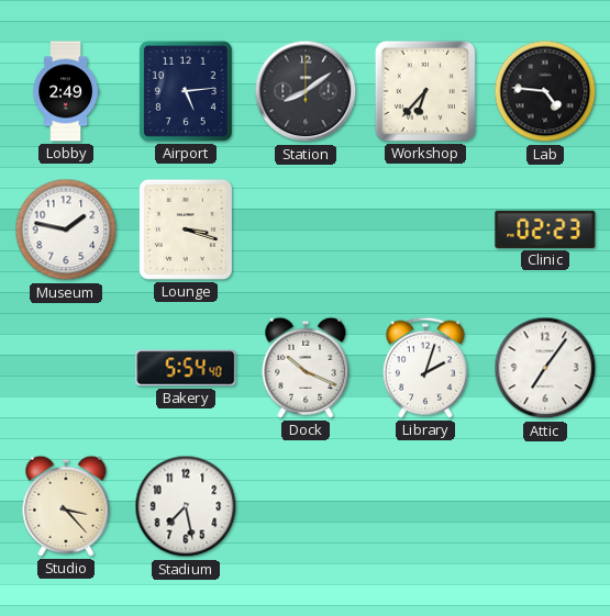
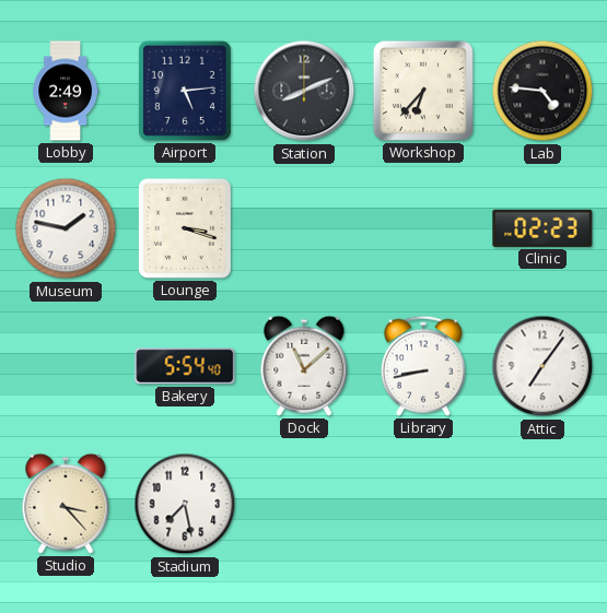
Station: 8:09 -> 8:11 (304, 91)
Dock: 10:19 -> 11:08 (304, 366)
Library: 2:03 -> 8:43 (423, 366)
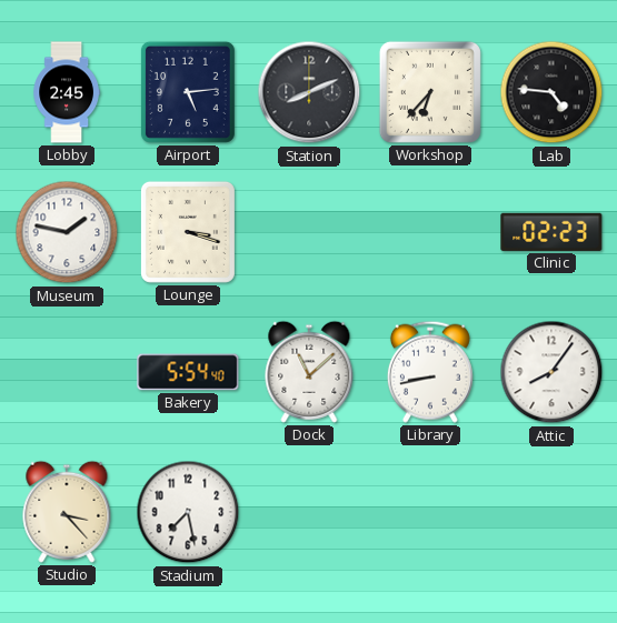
Lobby: 2:49 -> 2:45 (66, 92)
Attic: 7:06 -> 8:06 (551, 372)
